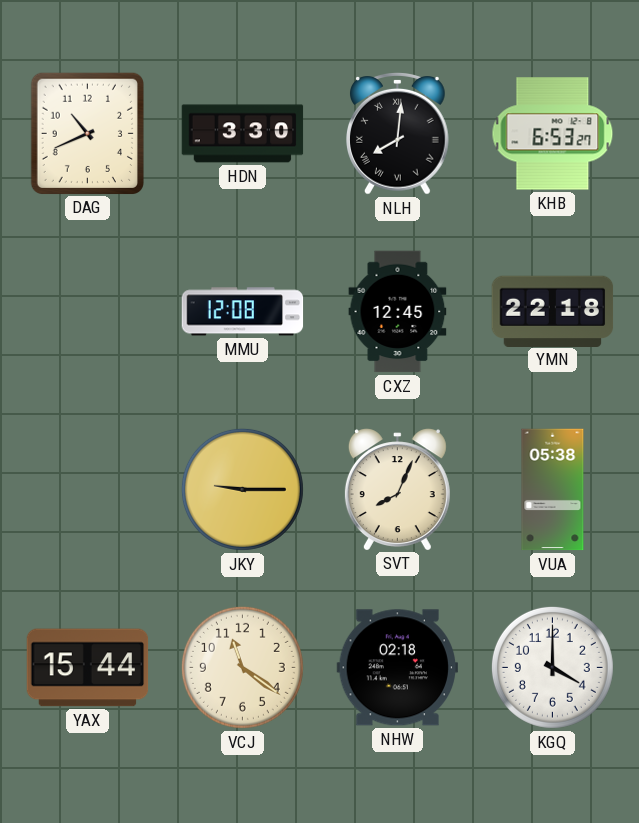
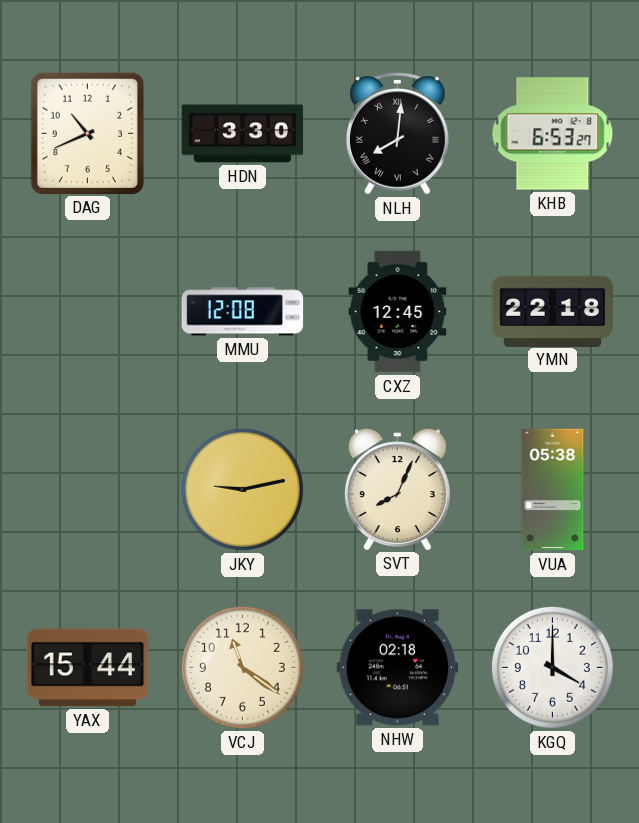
JKY: 9:15 -> 9:13 (242, 489)
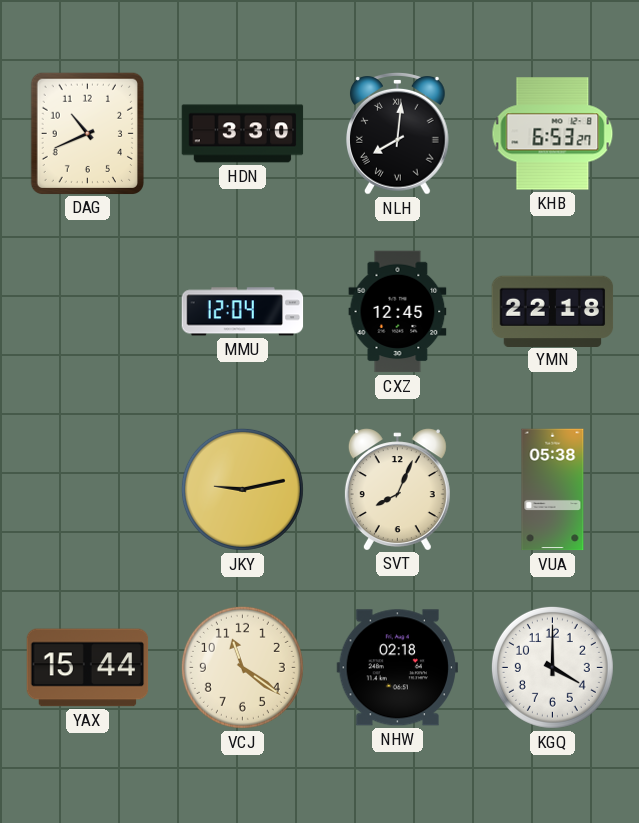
MMU: 12:08 -> 12:04 (243, 312)
